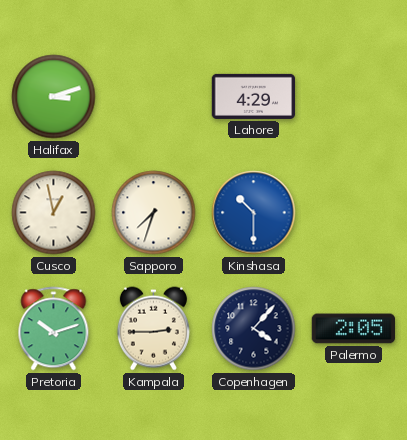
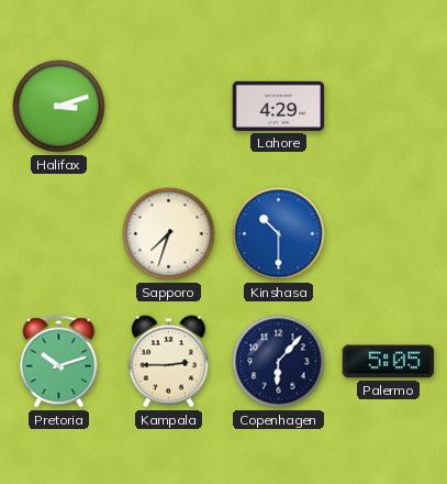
Cusco: 12:58 -> none (54, 213)
Copenhagen: 4:07 -> 6:07 (279, 362)
Palermo: 2:05 -> 5:05 (389, 362)
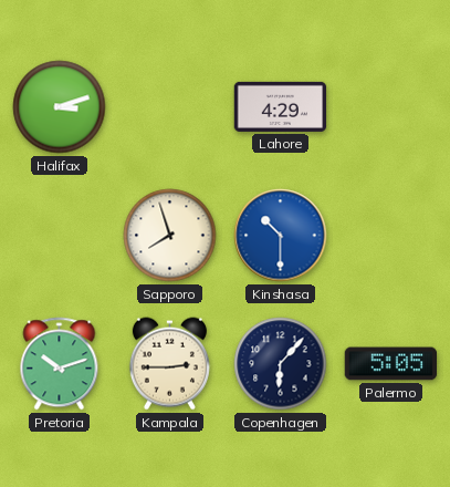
Sapporo: 7:33 -> 7:57 (170, 236)
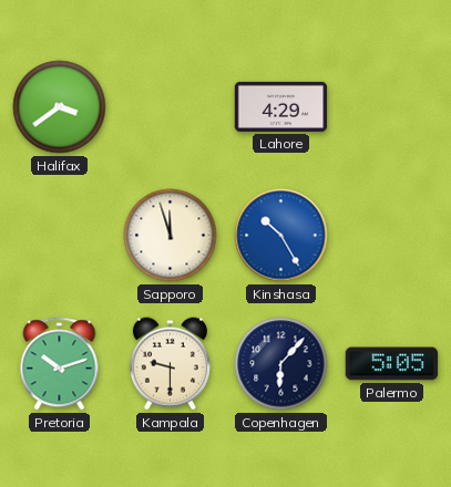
Halifax: 3:12 -> 3:39 (60, 107)
Sapporo: 7:57 -> 11:57 (171, 236)
Kinshasa: 10:30 -> 10:25 (281, 236)
Kampala: 2:45 -> 9:30 (170, 364)
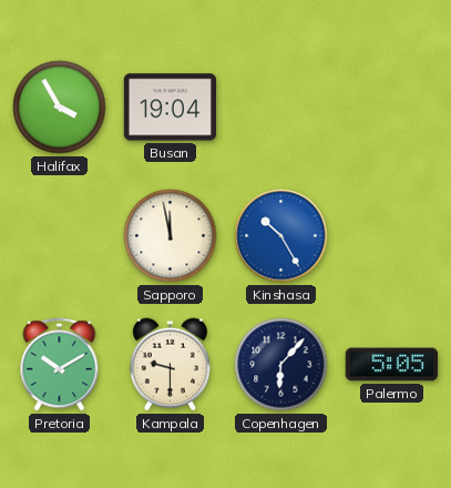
Halifax: 3:39 -> 3:55 (60, 108)
Busan: none -> 19:04 (171, 108)
Lahore: 4:29 -> none (281, 106)
Sapporo: 11:57 -> 11:58 (171, 236)
Pretoria: 10:12 -> 10:10 (60, 365)
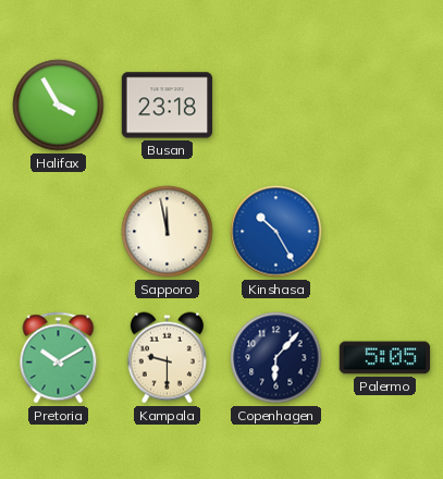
Busan: 19:04 -> 23:18 (168, 106)
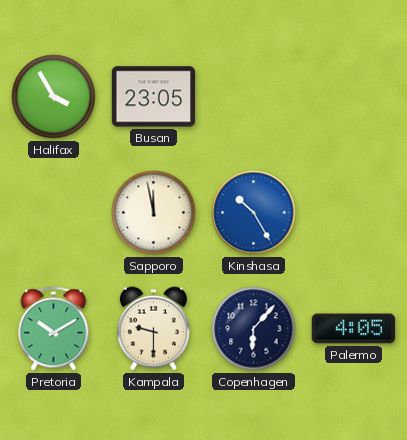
Busan: 23:18 -> 23:05 (154, 97)
Palermo: 5:05 -> 4:05 (354, 329)
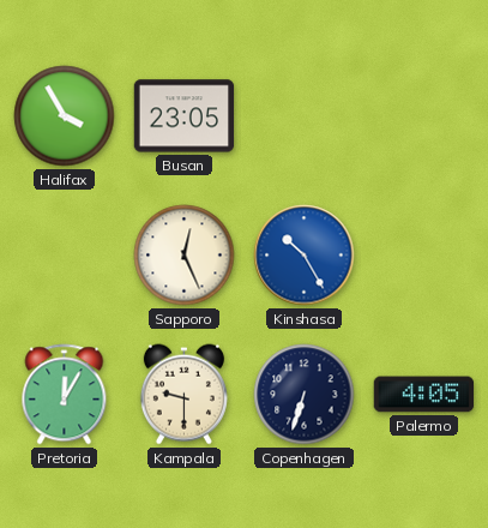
Sapporo: 11:58 -> 12:26 (185, 256)
Pretoria: 10:10 -> 12:05 (65, 395)
Copenhagen: 6:07 -> 6:33 (305, 395)
